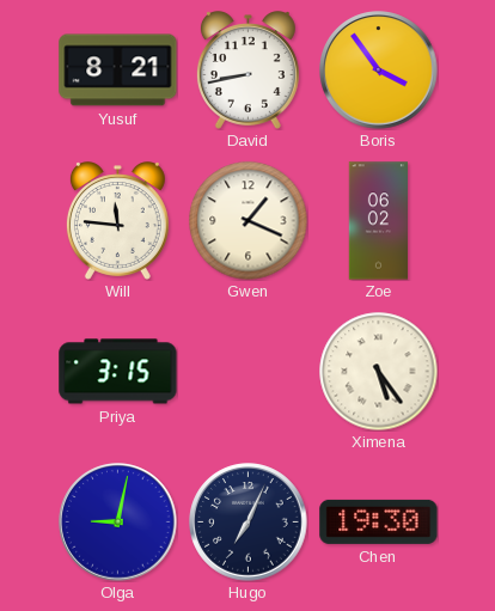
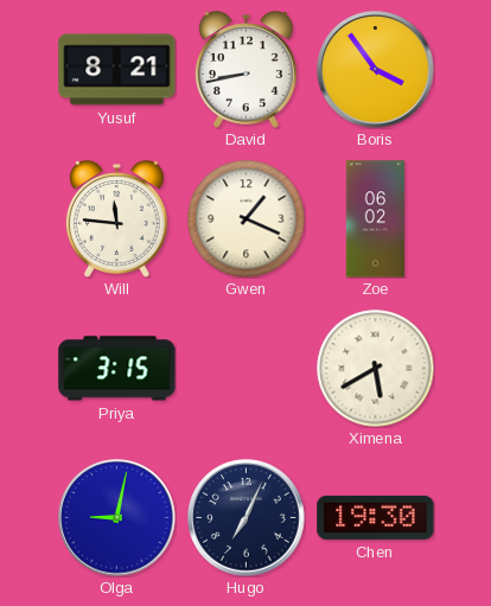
Ximena: 5:24 -> 5:40 (376, 369)
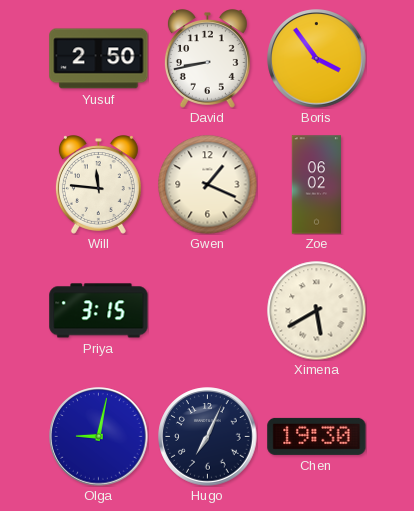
Yusuf: 8:21 -> 2:50 (99, 59)
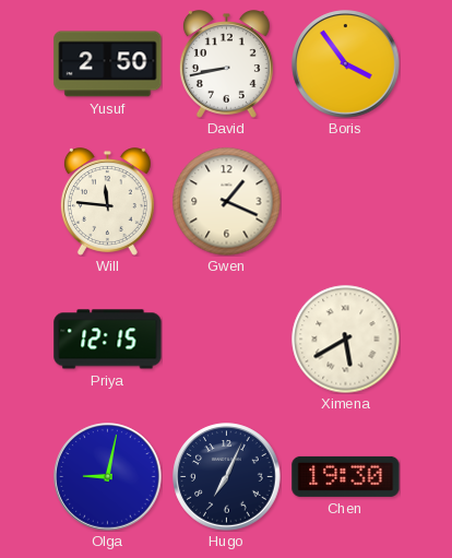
Zoe: 06:02 -> none (316, 185)
Priya: 3:15 -> 12:15 (108, 340)
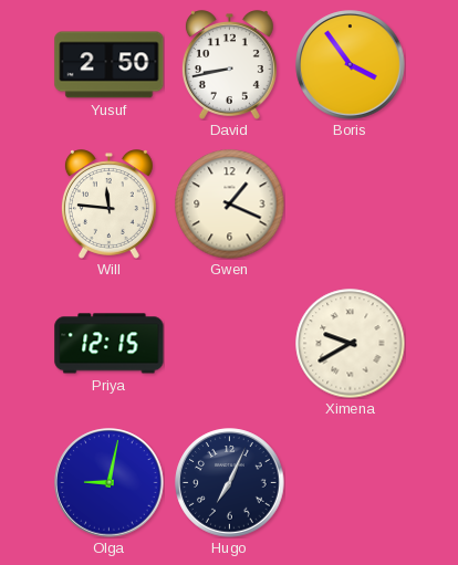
Ximena: 5:40 -> 9:40 (351, 344)
Chen: 19:30 -> none (346, 476)
